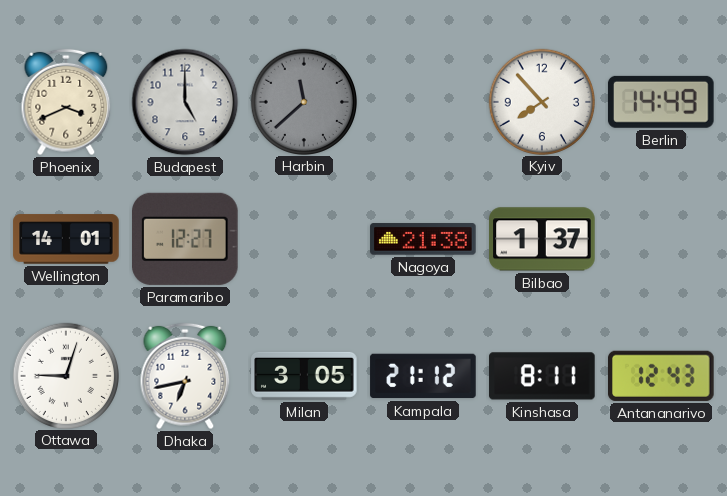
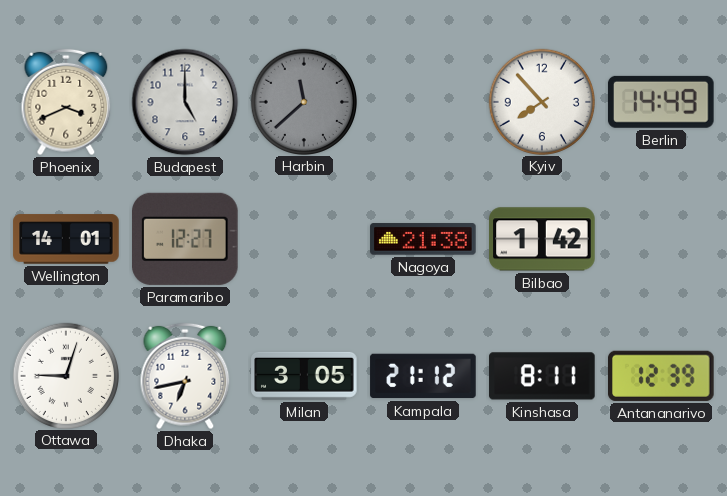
Bilbao: 1:37 -> 1:42 (542, 239)
Antananarivo: 12:43 -> 12:39 (662, 376)
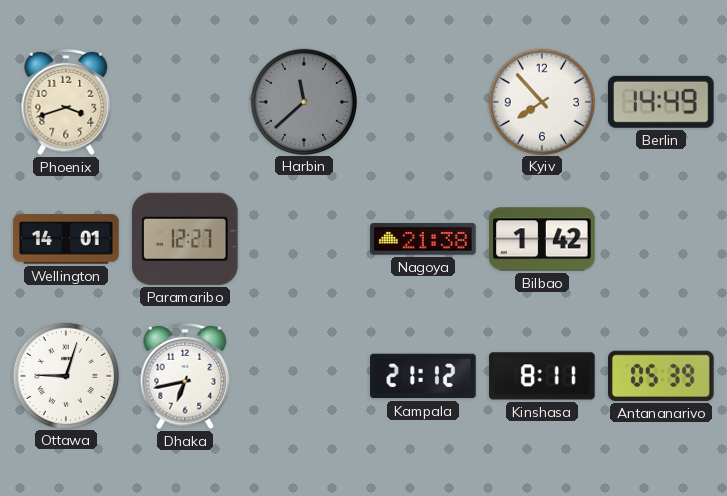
Phoenix: 3:41 -> 3:42 (66, 102)
Budapest: 5:00 -> none (185, 102)
Milan: 3:05 -> none (304, 376)
Antananarivo: 12:39 -> 05:39 (662, 376)
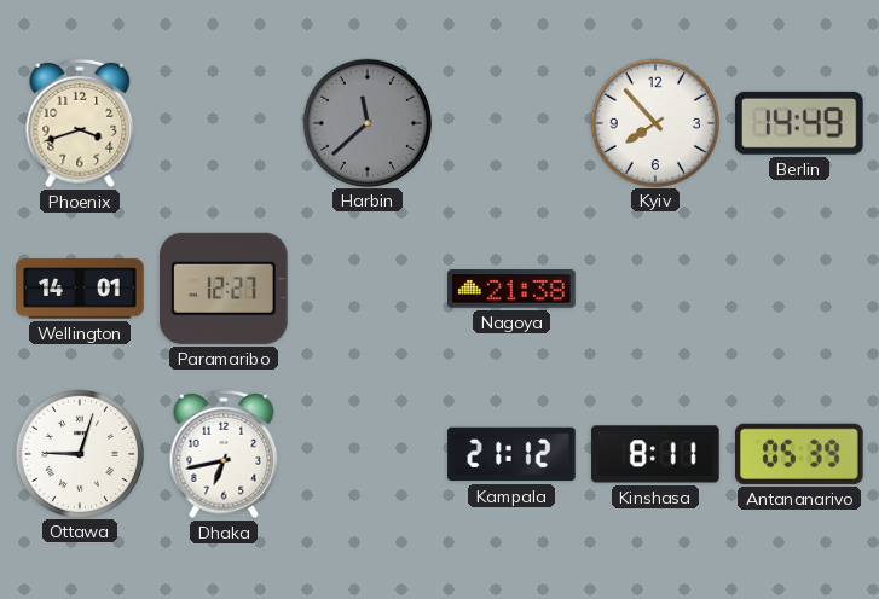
Bilbao: 1:42 -> none (542, 239)
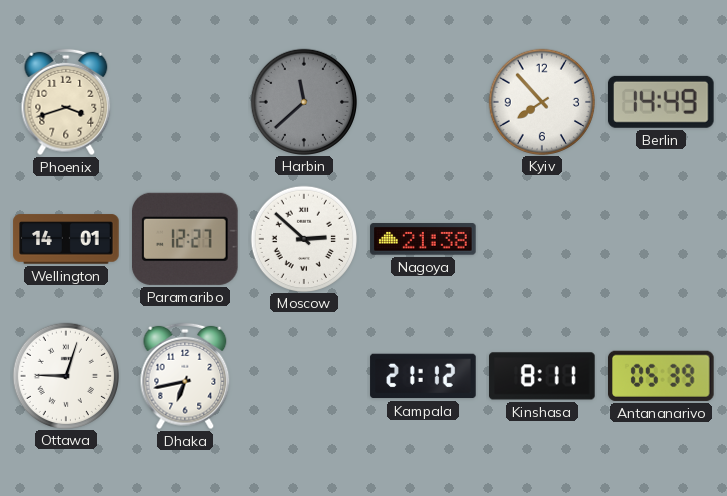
Moscow: none -> 2:52 (303, 238)
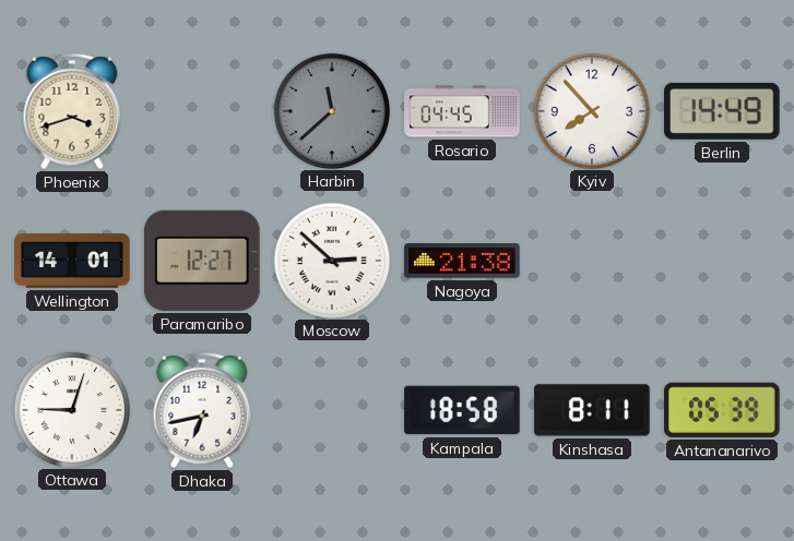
Rosario: none -> 04:45 (462, 111)
Kampala: 21:12 -> 18:58 (462, 410)
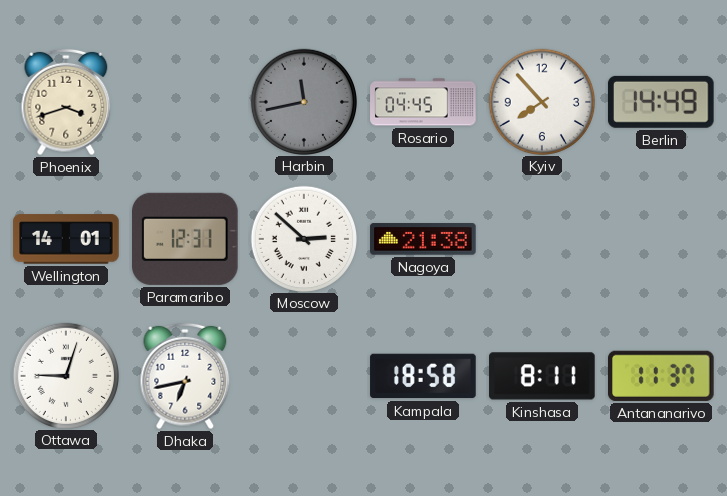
Harbin: 11:38 -> 11:43 (303, 101)
Paramaribo: 12:27 -> 12:31 (186, 239)
Antananarivo: 05:39 -> 11:37 (662, 376)
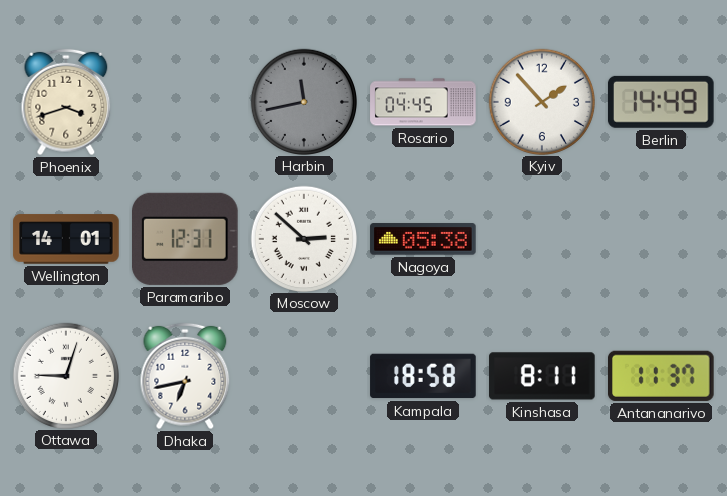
Kyiv: 7:53 -> 1:53 (541, 101)
Nagoya: 21:38 -> 05:38 (423, 239)
